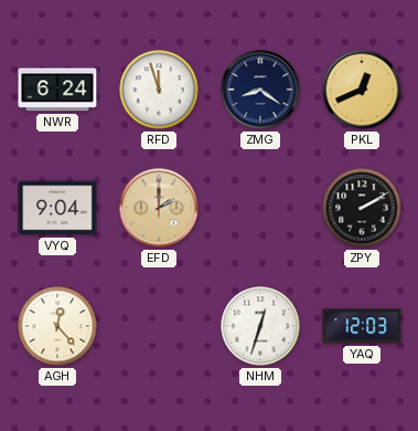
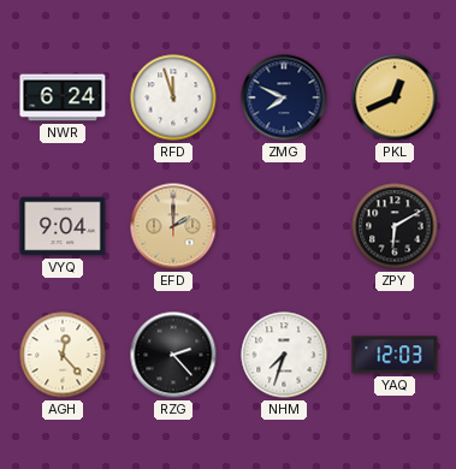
ZMG: 8:21 -> 7:49 (284, 97)
ZPY: 2:10 -> 6:10 (395, 226)
RZG: none -> 2:23 (173, 355)
NHM: 12:33 -> 7:33 (284, 355)
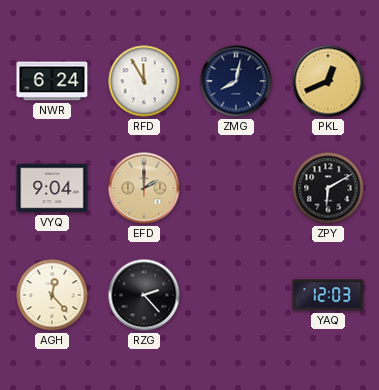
RFD: 11:57 -> 11:55 (144, 81)
ZMG: 7:49 -> 8:02 (236, 81)
NHM: 7:33 -> none (284, 355)
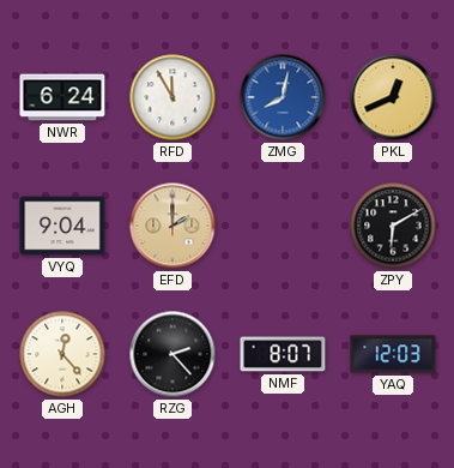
ZMG dial: navy -> blue (283, 97)
NMF: none -> 8:07 (283, 354)
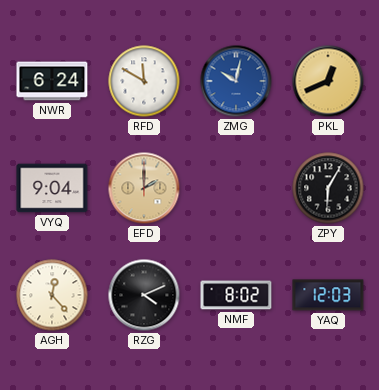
RFD: 11:55 -> 11:50 (144, 81)
ZMG: 8:02 -> 10:02 (236, 81)
ZPY: 6:10 -> 6:05 (328, 188)
RZG: 2:23 -> 4:11 (144, 295)
NMF: 8:07 -> 8:02 (236, 295)
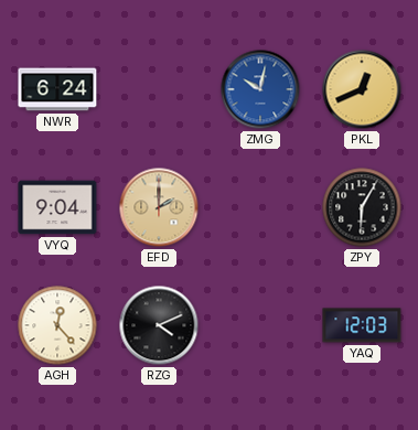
RFD: 11:50 -> none (144, 81)
NMF: 8:02 -> none (236, 295)
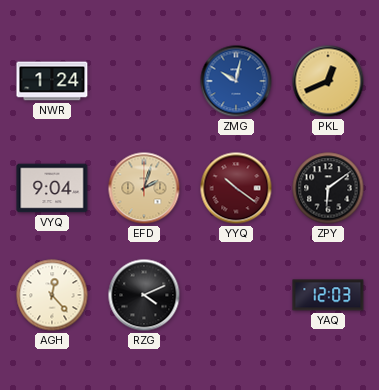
NWR: 6:24 -> 1:24 (52, 81)
EFD: 2:00 -> 2:03 (144, 188)
YYQ: none -> 10:21 (236, 188)
ZPY: 6:05 -> 6:09 (328, 188)
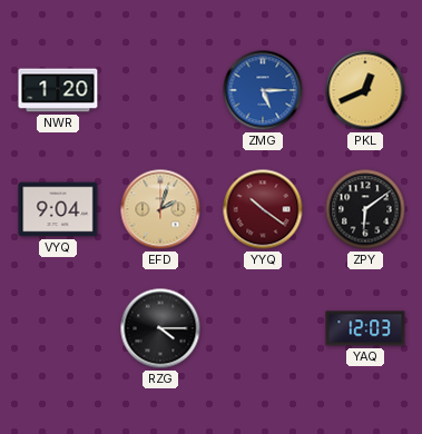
NWR: 1:24 -> 1:20 (58, 90)
ZMG: 10:02 -> 5:15 (263, 90)
AGH: 12:23 -> none (52, 295)
RZG: 4:11 -> 4:15 (160, 328)
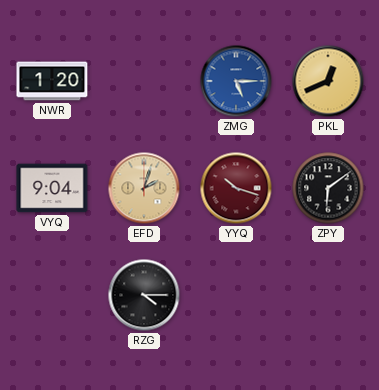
YYQ: 10:21 -> 10:18 (236, 188)
YAQ: 12:03 -> none (365, 328)
